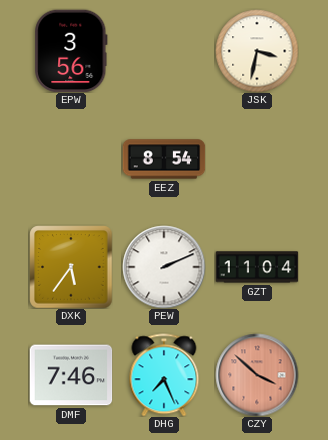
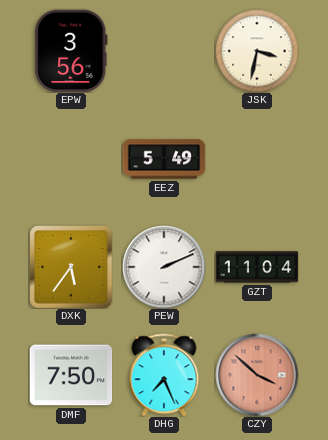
EEZ: 8:54 -> 5:49 (164, 159)
DMF: 7:46 -> 7:50 (71, 375)
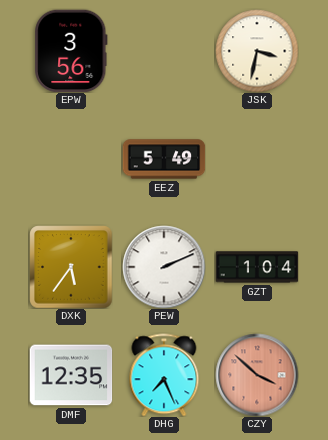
GZT: 11:04 -> 1:04 (257, 267)
DMF: 7:50 -> 12:35 (71, 375)
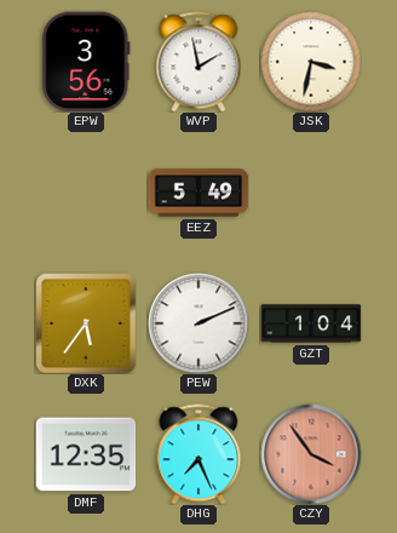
WVP: none -> 1:58 (198, 62)
CZY: 3:52 -> 3:54 (311, 454)
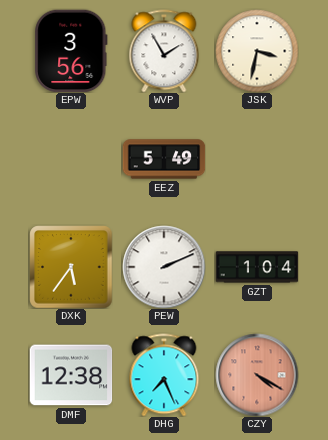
WVP: 1:58 -> 1:55 (164, 51)
DMF: 12:35 -> 12:38 (71, 375)
CZY: 3:54 -> 4:20 (257, 375)
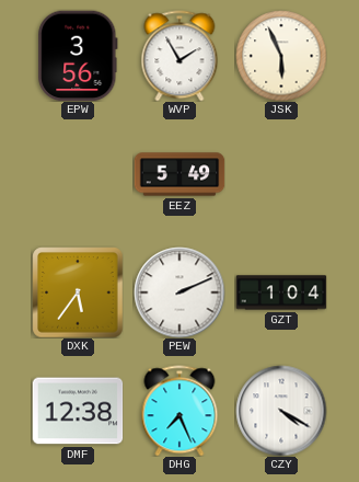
JSK: 3:32 -> 5:56 (281, 56)
CZY dial: salmon -> white (281, 411)
